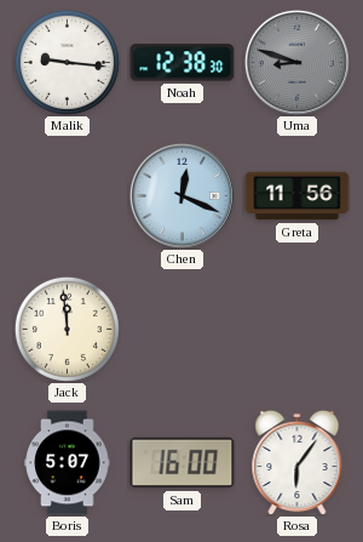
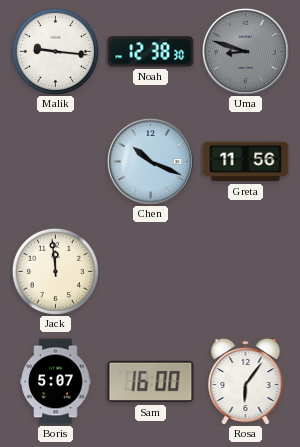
Chen: 12:19 -> 10:19 (150, 161)
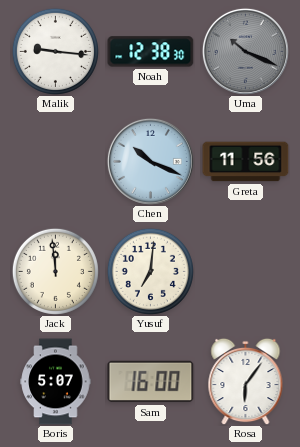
Uma: 8:48 -> 10:19 (245, 51)
Yusuf: none -> 7:01 (150, 271)
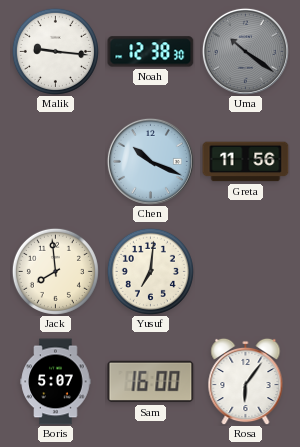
Uma: 10:19 -> 10:21 (245, 51)
Jack: 11:59 -> 7:59 (55, 271)
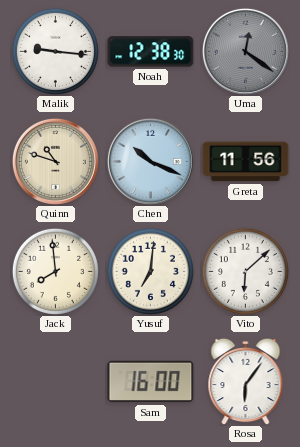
Uma: 10:21 -> 12:21 (245, 51)
Quinn: none -> 10:48 (55, 161)
Vito: none -> 6:08 (245, 271)
Boris: 5:07 -> none (56, 382)
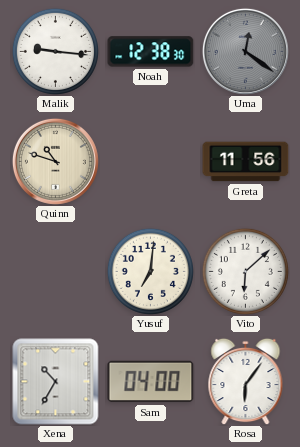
Chen: 10:19 -> none (150, 161)
Jack: 7:59 -> none (55, 271)
Xena: none -> 10:35 (56, 382)
Sam: 16:00 -> 04:00 (151, 382)
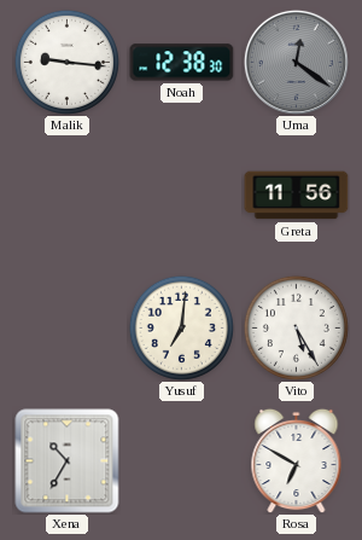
Quinn: 10:48 -> none (55, 161)
Vito: 6:08 -> 5:25 (296, 327)
Sam: 04:00 -> none (151, 382)
Rosa: 6:06 -> 6:50 (297, 460)
